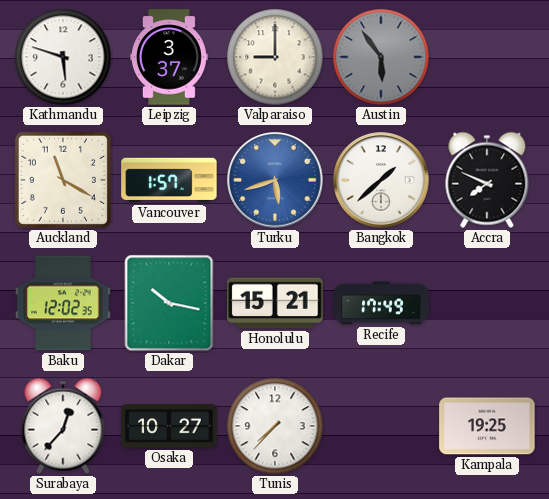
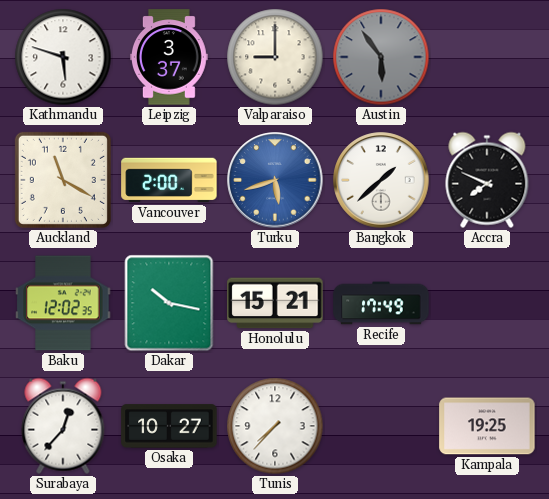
Vancouver: 1:57 -> 2:00 (169, 180)
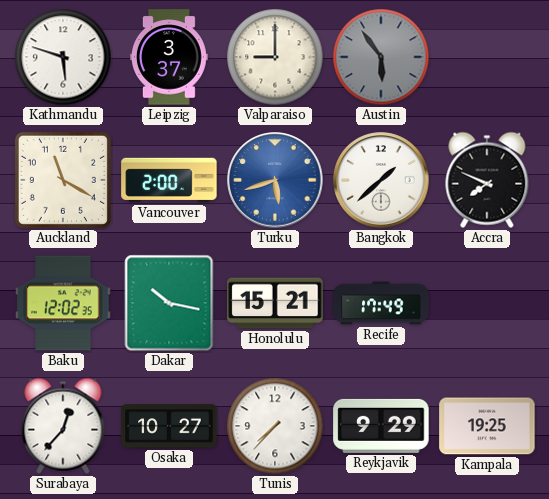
Reykjavik: none -> 9:29 (381, 426)
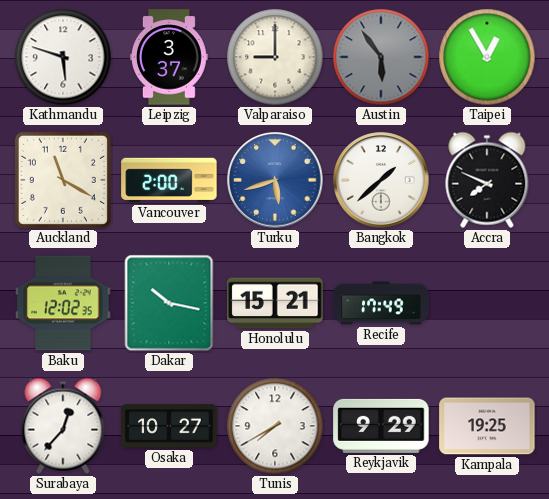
Taipei: none -> 12:55 (487, 57)
Tunis: 7:37 -> 7:40 (275, 426)
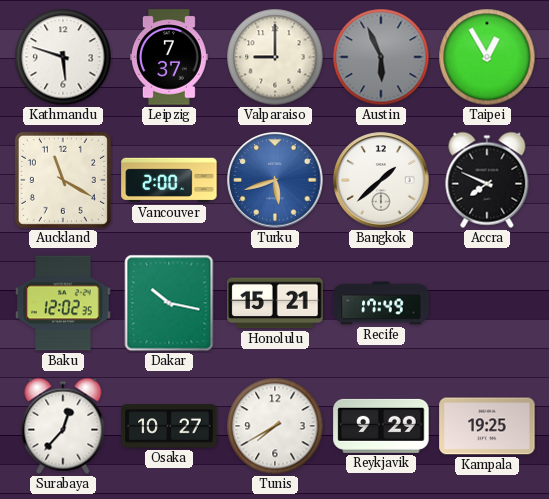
Leipzig: 3:37 -> 7:37 (169, 57)
Austin: 5:54 -> 5:56 (381, 57)
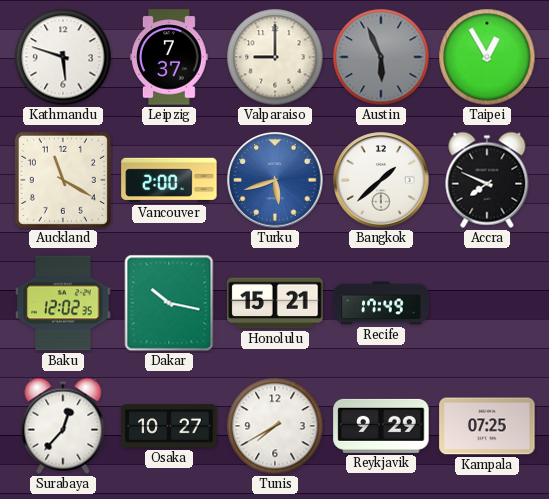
Kampala: 19:25 -> 07:25 (487, 426)
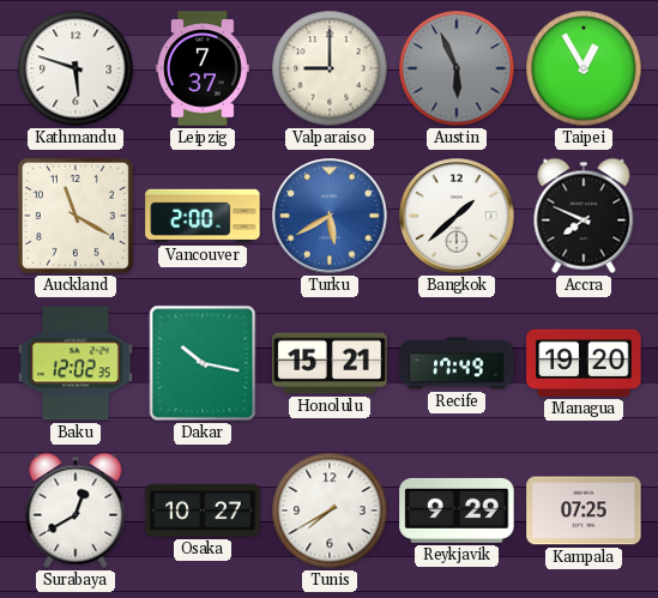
Turku: 5:42 -> 5:40 (330, 216)
Managua: none -> 19:20 (584, 363)
Surabaya: 12:37 -> 12:40 (76, 511)
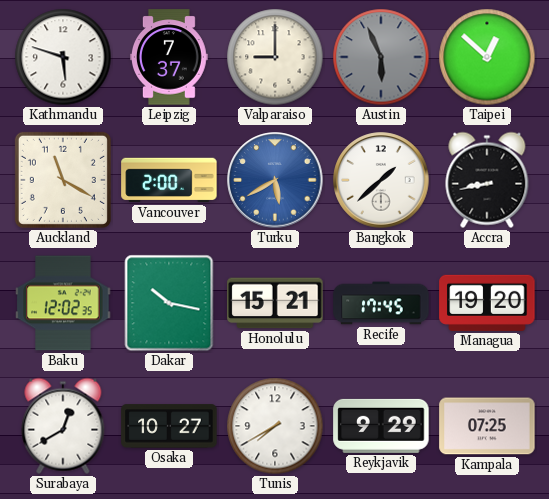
Taipei: 12:55 -> 12:52 (487, 57)
Accra: 7:49 -> 8:43 (487, 180)
Recife: 17:49 -> 17:45 (381, 303)
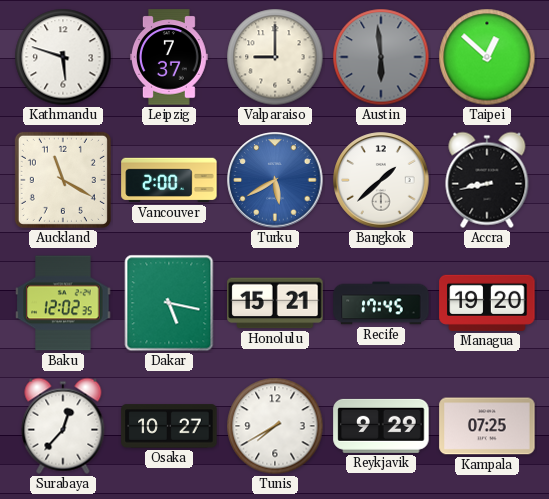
Austin: 5:56 -> 5:59 (381, 57)
Dakar: 10:17 -> 5:17 (169, 303)
Surabaya: 12:40 -> 12:37 (63, 426)
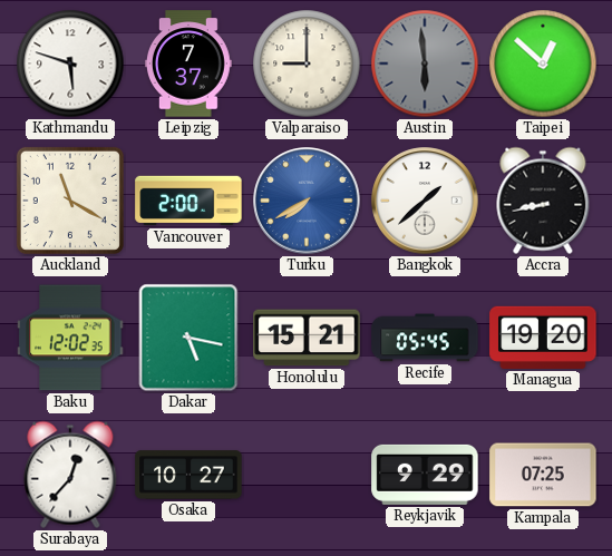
Turku: 5:40 -> 7:40 (307, 201)
Recife: 17:45 -> 05:45 (425, 338)
Tunis: 7:40 -> none (275, 426)
